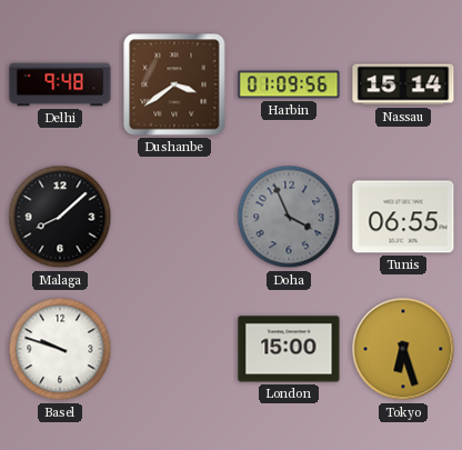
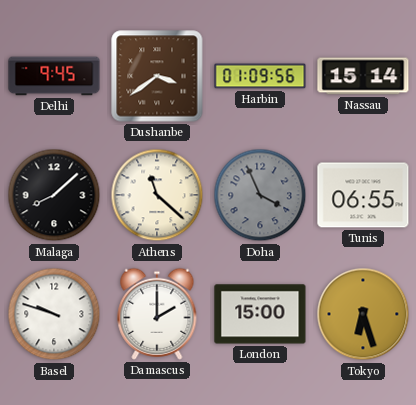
Delhi: 9:48 -> 9:45 (54, 76)
Athens: none -> 11:22 (157, 195)
Damascus: none -> 2:00 (157, 314)
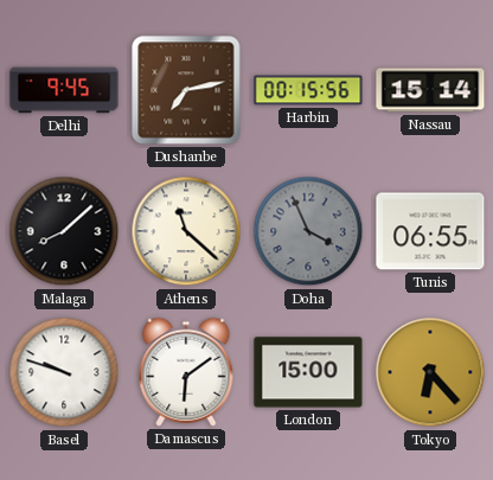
Dushanbe: 3:39 -> 7:13 (186, 90)
Harbin: 01:09 -> 00:15 (308, 90)
Damascus: 2:00 -> 6:09 (186, 372)
Tokyo: 6:27 -> 6:23 (430, 372)
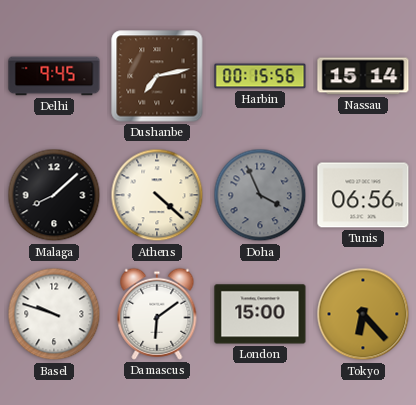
Athens: 11:22 -> 4:22 (157, 195)
Tunis: 06:55 -> 06:56 (363, 195)
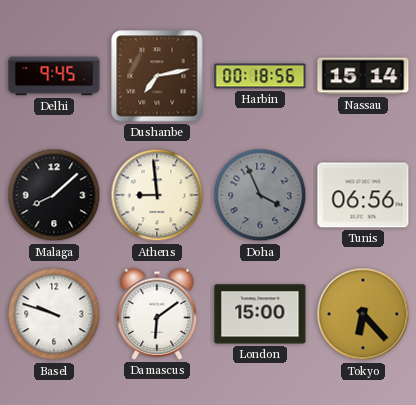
Harbin: 00:15 -> 00:18 (260, 76)
Athens: 4:22 -> 8:59 (157, 195)
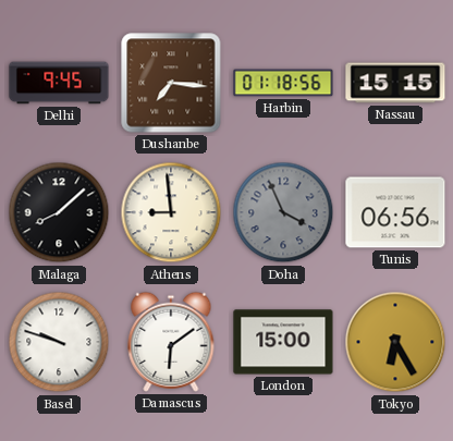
Dushanbe: 7:13 -> 7:16 (171, 83)
Harbin: 00:18 -> 01:18 (283, 83)
Nassau: 15:14 -> 15:15 (395, 83)
Tokyo: 6:23 -> 6:25 (395, 342)
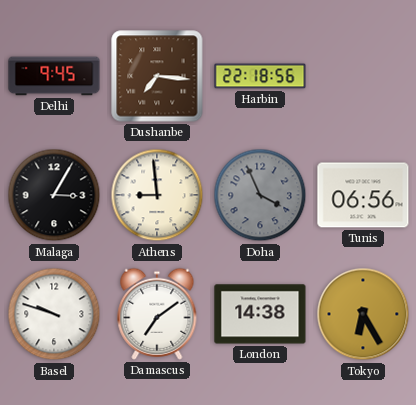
Harbin: 01:18 -> 22:18 (260, 76)
Nassau: 15:15 -> none (395, 83)
Malaga: 8:08 -> 3:05 (54, 195)
Damascus: 6:09 -> 7:09 (157, 314)
London: 15:00 -> 14:38 (260, 314)
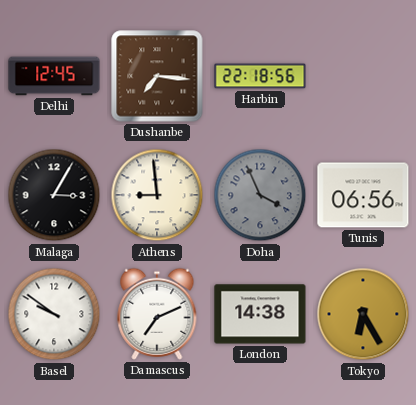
Delhi: 9:45 -> 12:45 (54, 76)
Basel: 9:48 -> 9:51 (54, 314)
Damascus: 7:09 -> 7:11 (157, 314)
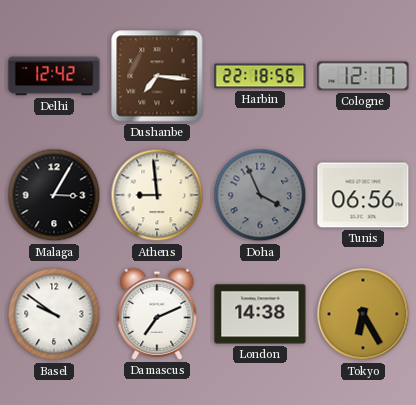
Delhi: 12:45 -> 12:42 (54, 76)
Cologne: none -> 12:17 (363, 76)
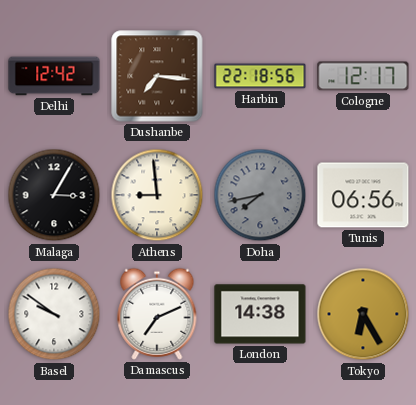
Doha: 3:56 -> 7:43 (260, 195)
